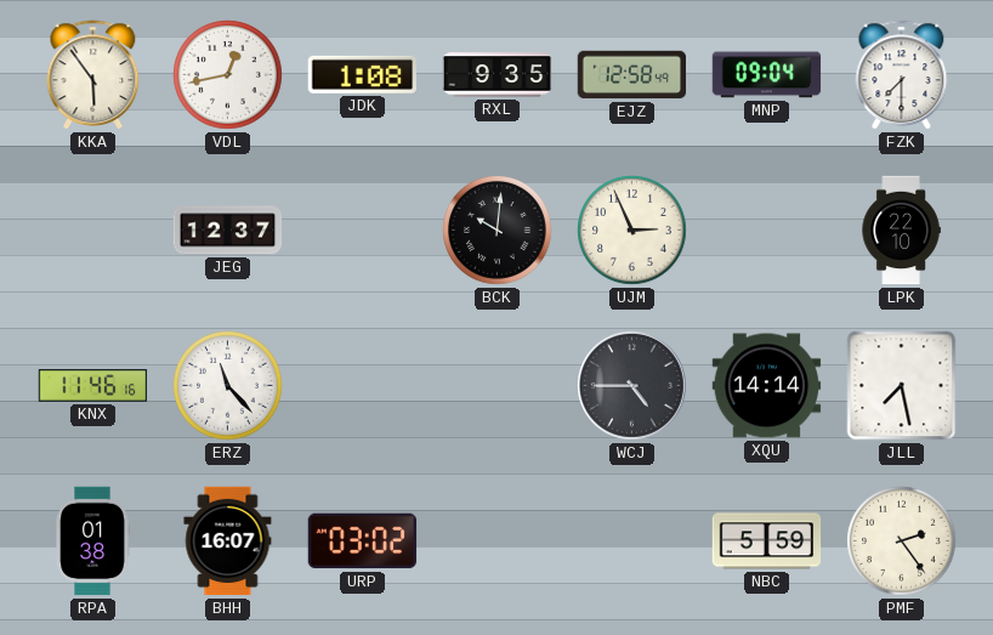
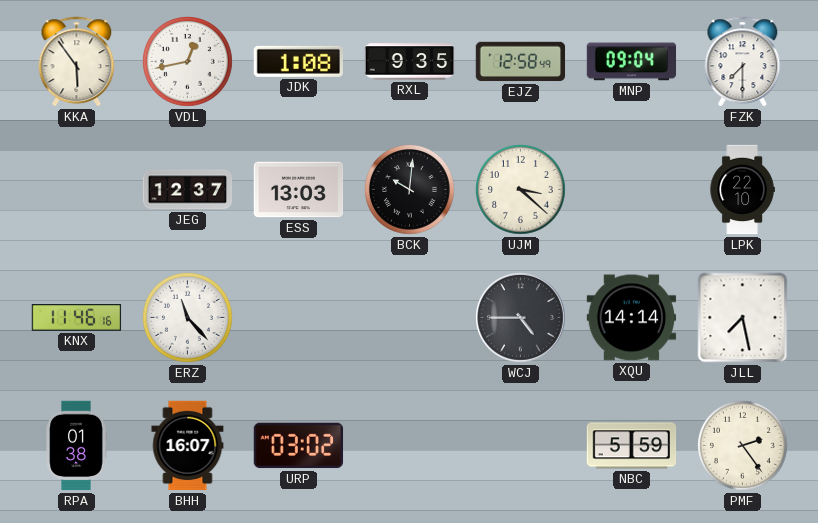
ESS: none -> 13:03 (299, 190)
UJM: 2:56 -> 3:22 (521, 190)
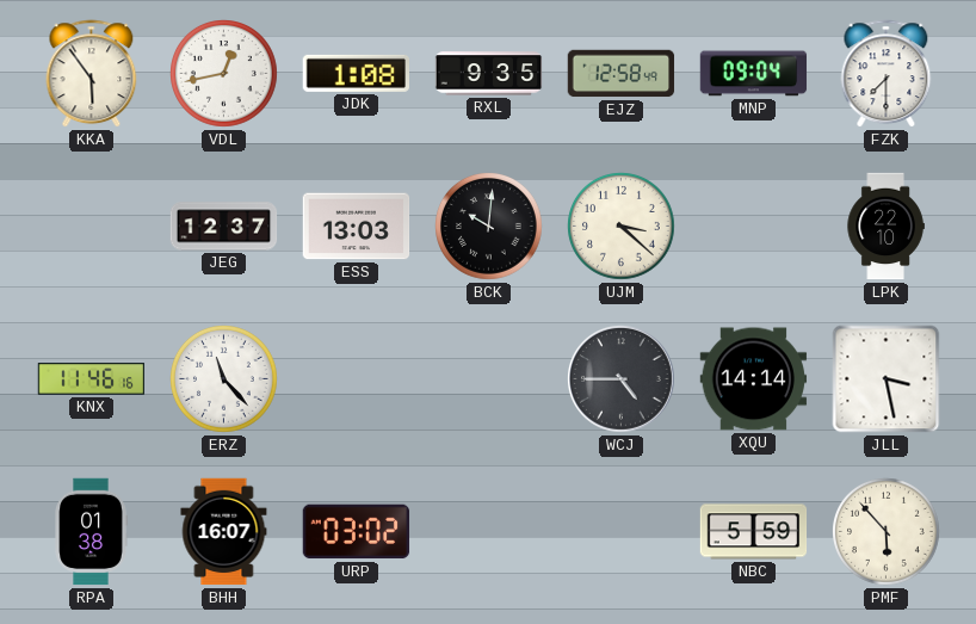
JLL: 7:28 -> 3:28 (887, 379)
PMF: 2:24 -> 5:53 (887, 532)
